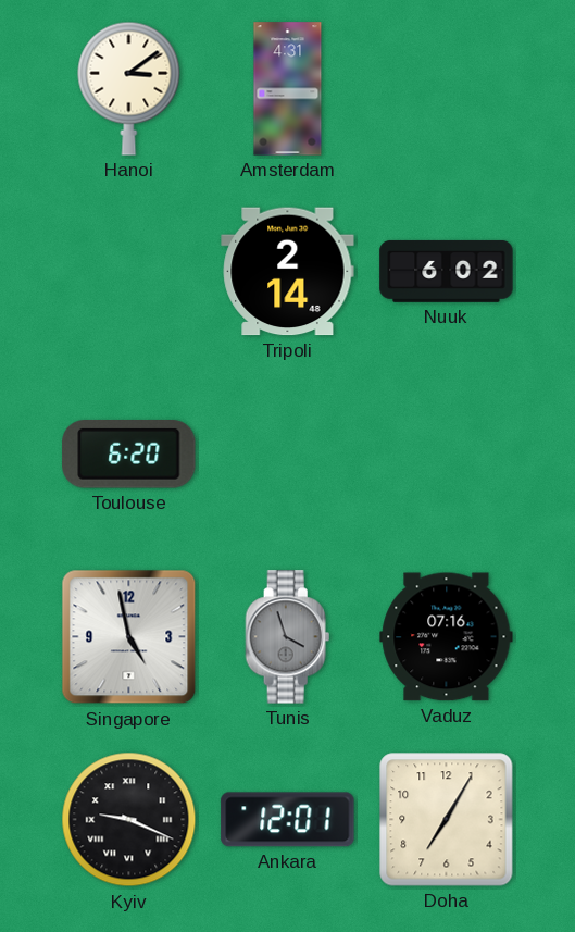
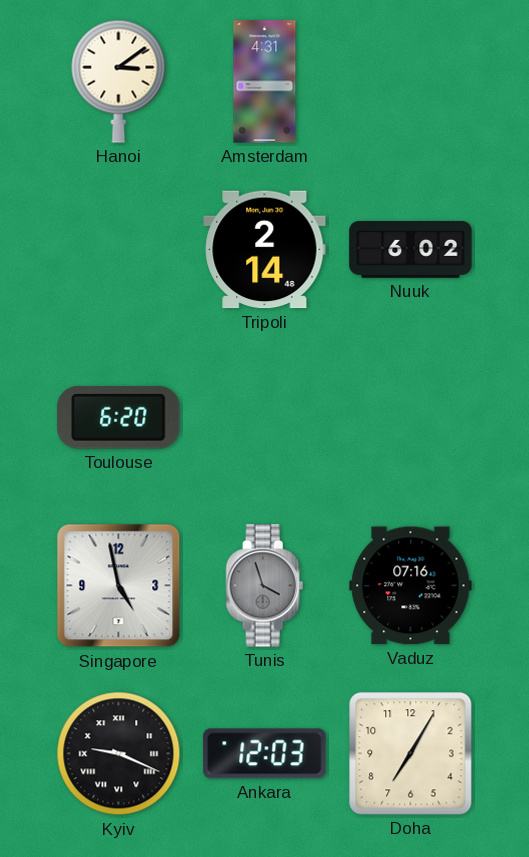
Ankara: 12:01 -> 12:03 (265, 754)
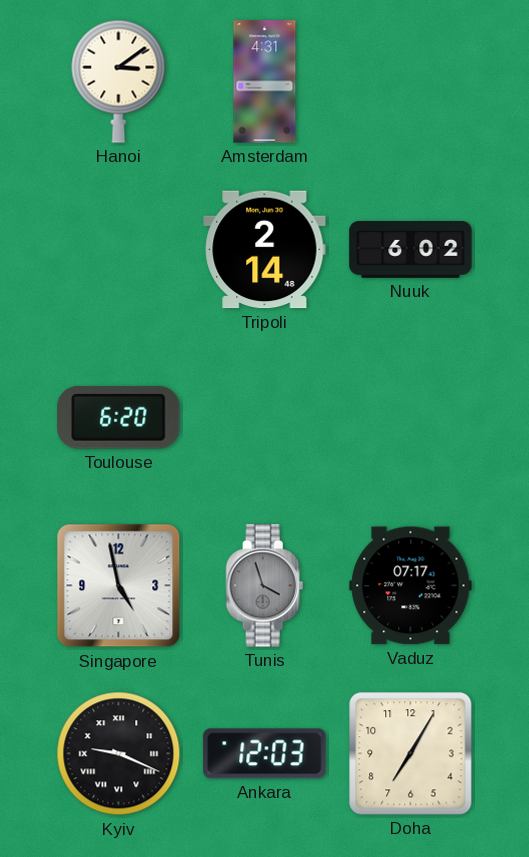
Vaduz: 07:16 -> 07:17 (411, 586)
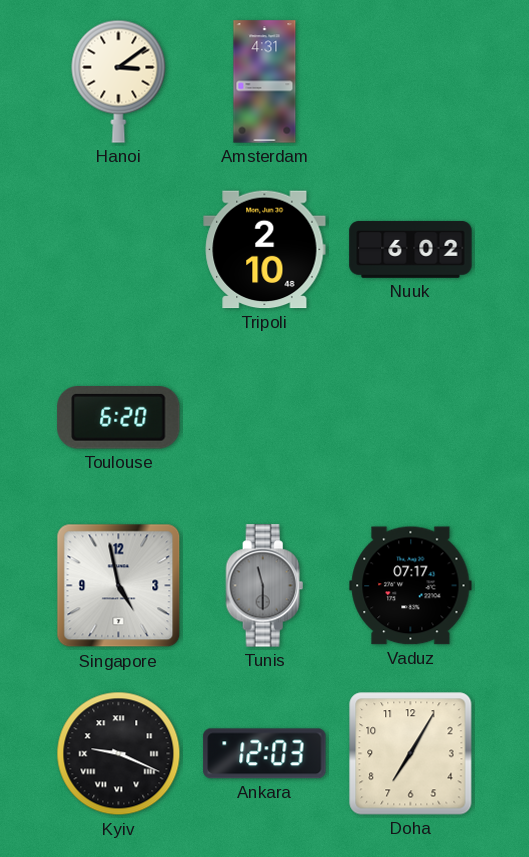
Tripoli: 2:14 -> 2:10 (265, 250)
Tunis: 3:57 -> 11:30 (265, 586)
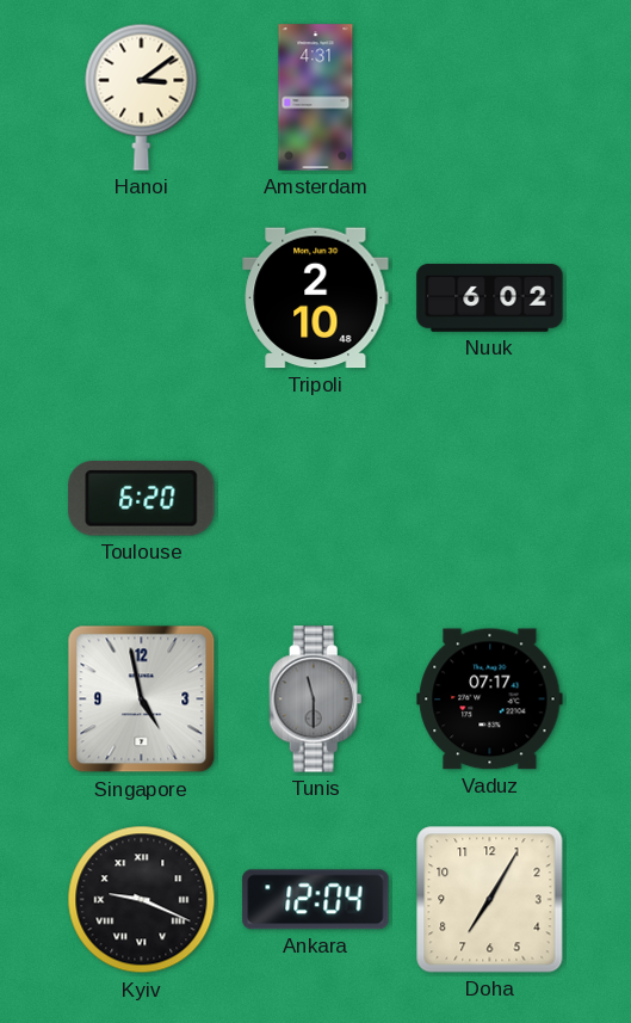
Ankara: 12:03 -> 12:04 (316, 900)
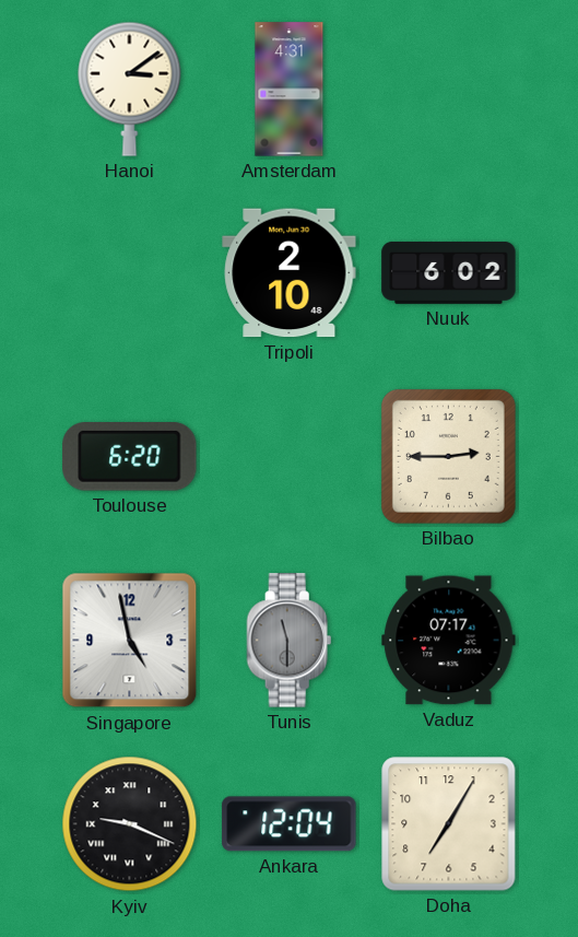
Bilbao: none -> 2:45 (448, 456)
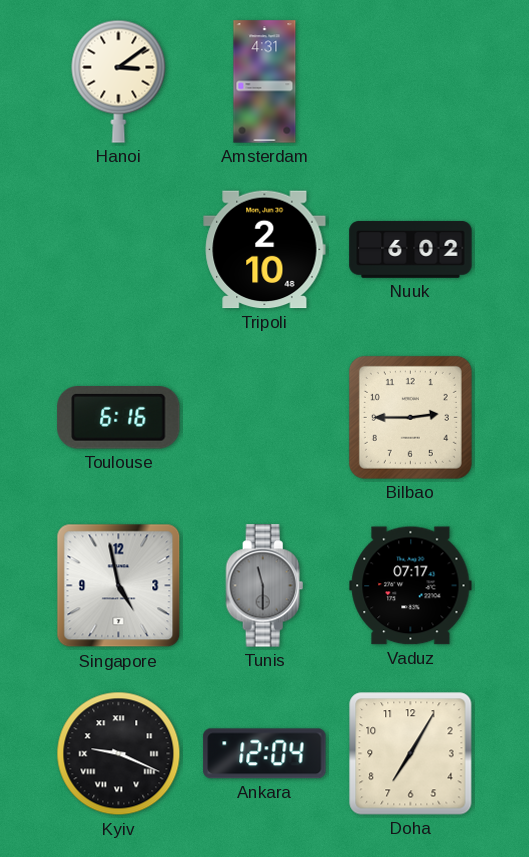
Toulouse: 6:20 -> 6:16 (119, 418)
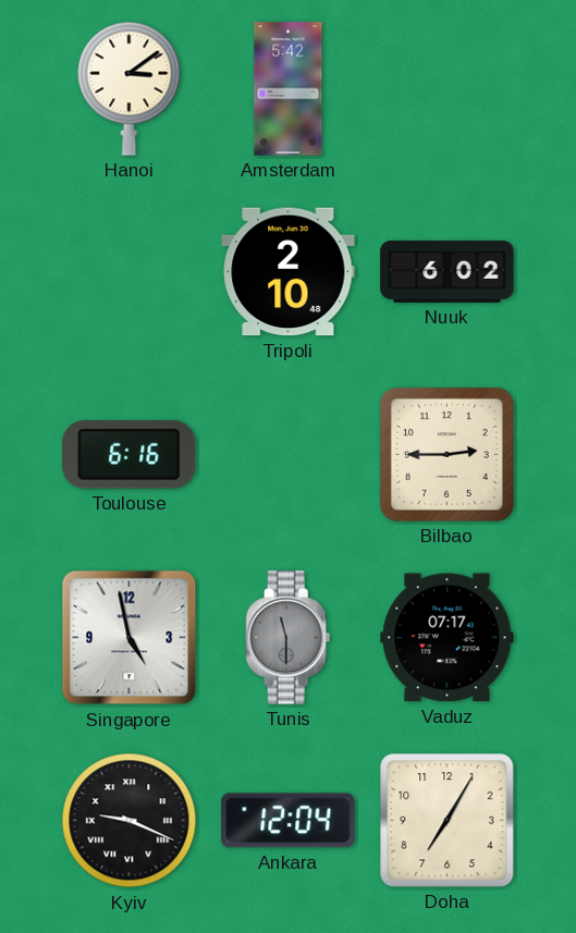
Amsterdam: 4:31 -> 5:42 (289, 89)
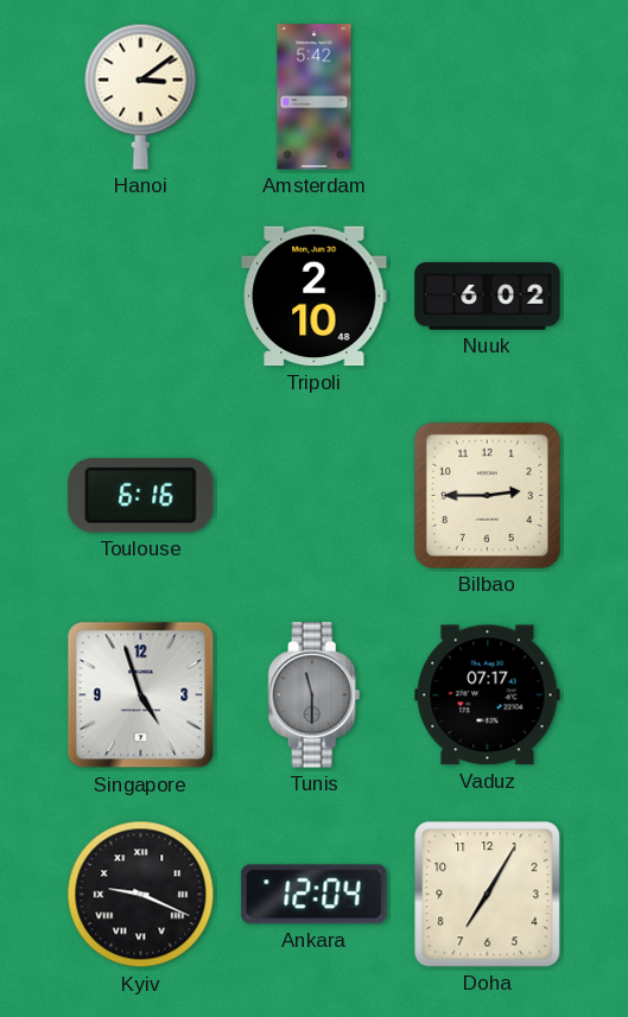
Singapore: 4:58 -> 4:57 (141, 695)
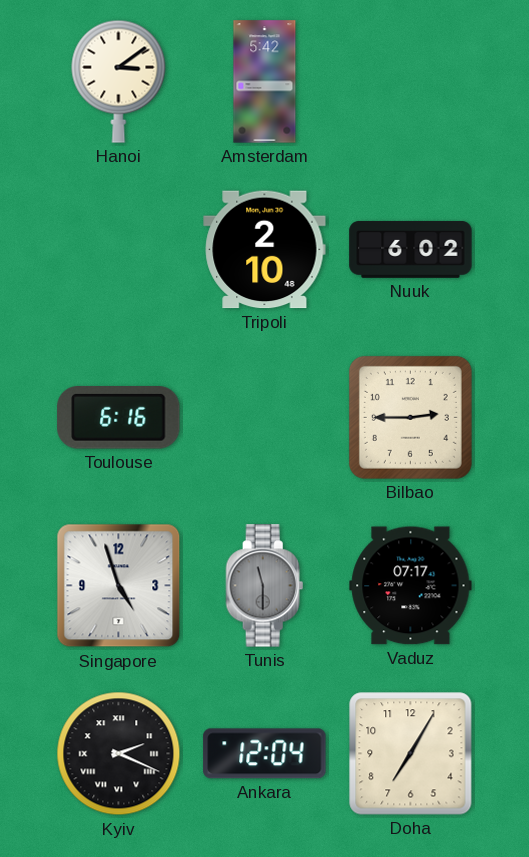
Kyiv: 9:19 -> 2:19 (119, 754)
